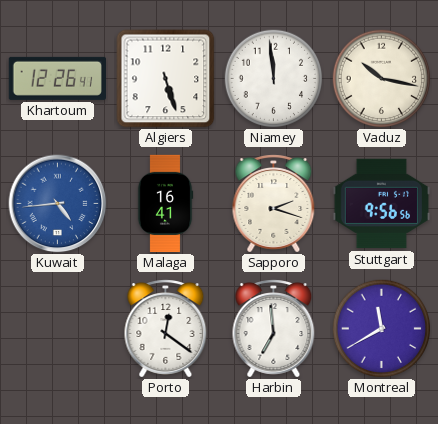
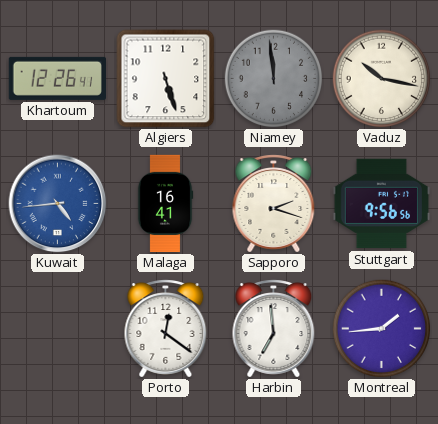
Niamey dial: white -> grey (274, 79)
Montreal: 11:40 -> 1:44 (382, 329)
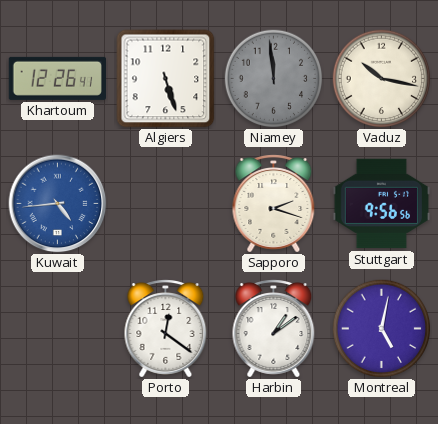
Malaga: 16:41 -> none (165, 204)
Harbin: 6:59 -> 1:09 (274, 329)
Montreal: 1:44 -> 5:02 (382, 329)
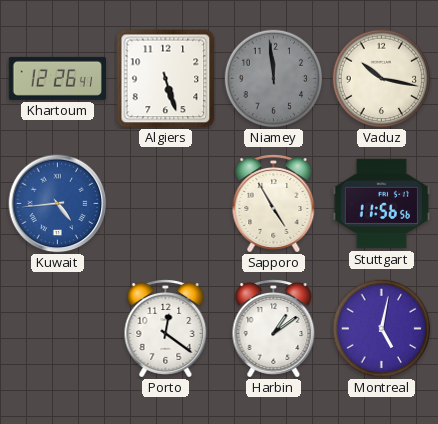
Sapporo: 2:18 -> 4:55 (274, 204)
Stuttgart: 9:56 -> 11:56 (381, 204)
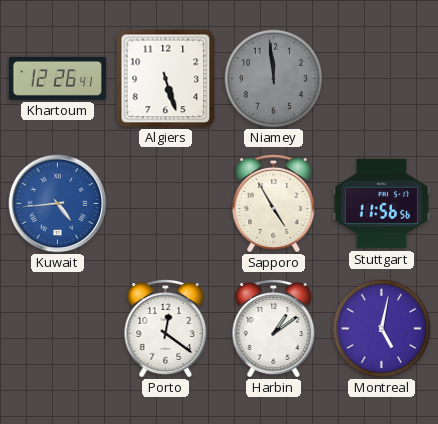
Vaduz: 10:17 -> none (382, 79)
